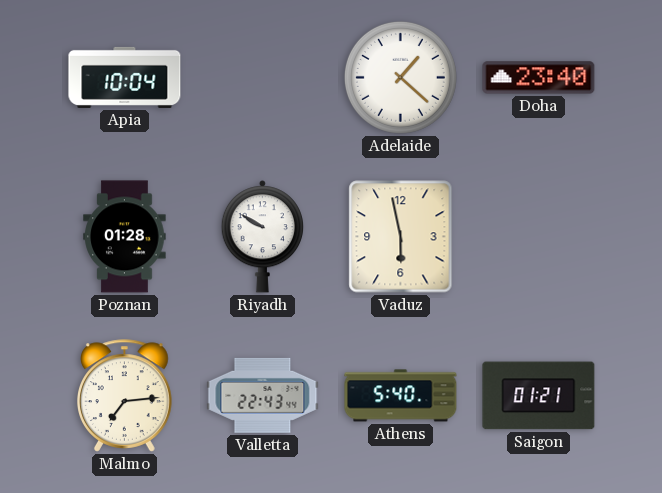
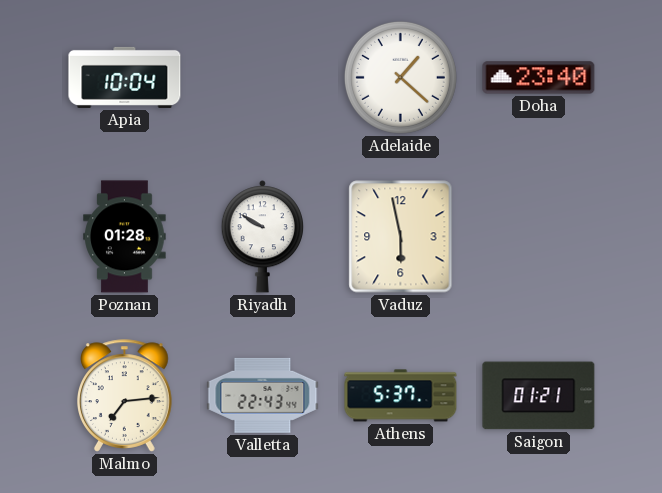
Athens: 5:40 -> 5:37 (401, 396)
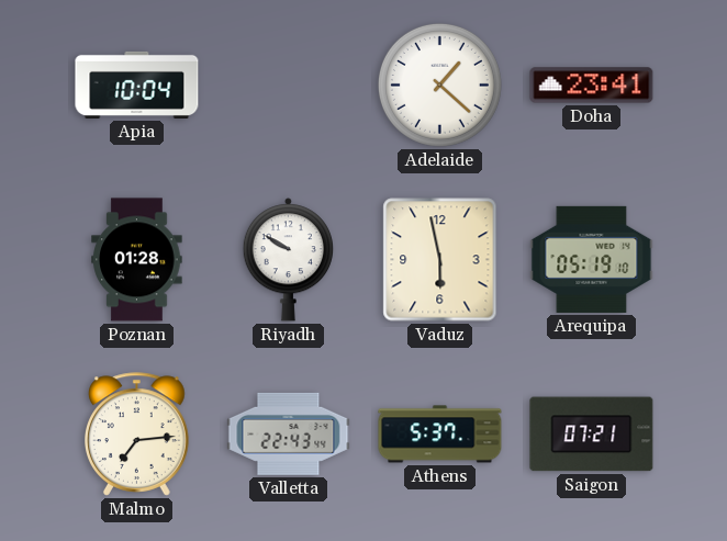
Doha: 23:40 -> 23:41 (592, 86)
Arequipa: none -> 05:19 (592, 259)
Saigon: 01:21 -> 07:21 (592, 435)
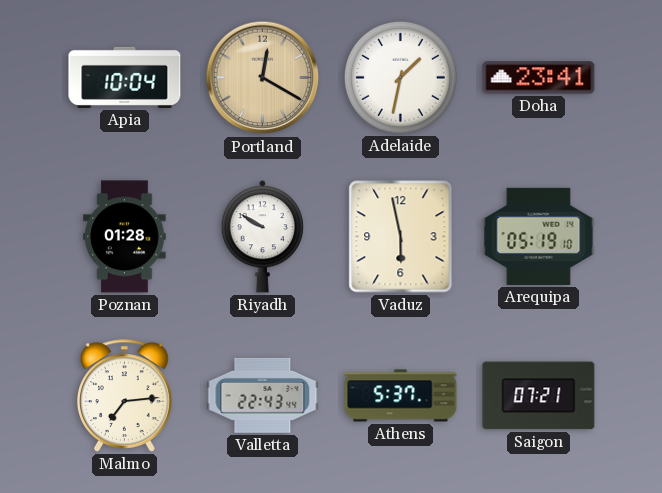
Portland: none -> 12:20 (263, 78)
Adelaide: 1:22 -> 1:32 (400, 77)
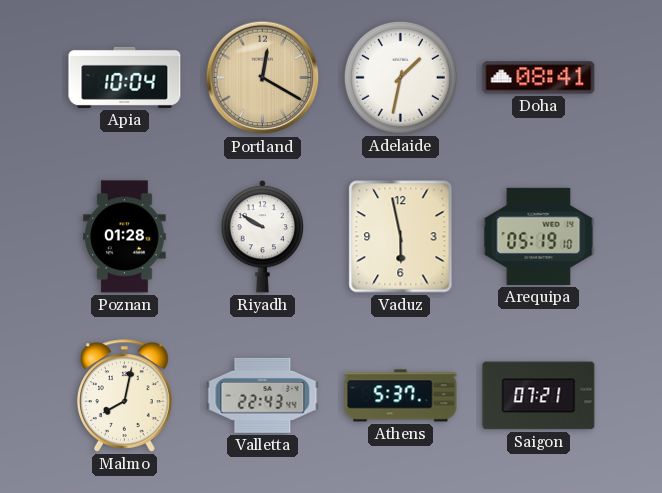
Doha: 23:41 -> 08:41 (539, 78)
Malmo: 7:14 -> 8:02 (125, 396)
